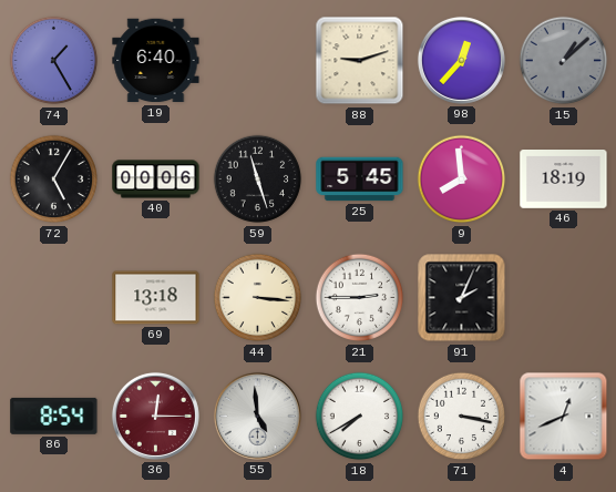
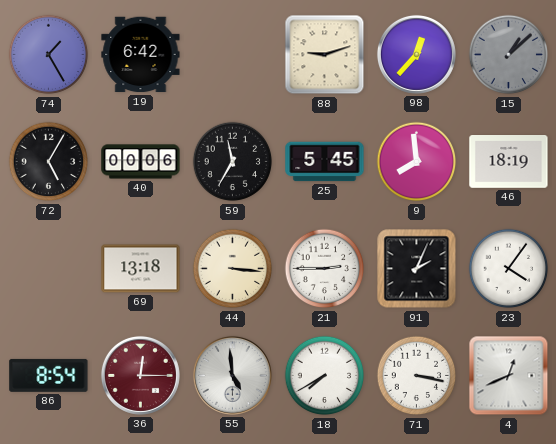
19: 6:40 -> 6:42 (141, 55)
59: 11:27 -> 11:35 (233, 162)
23: none -> 4:06 (509, 269)
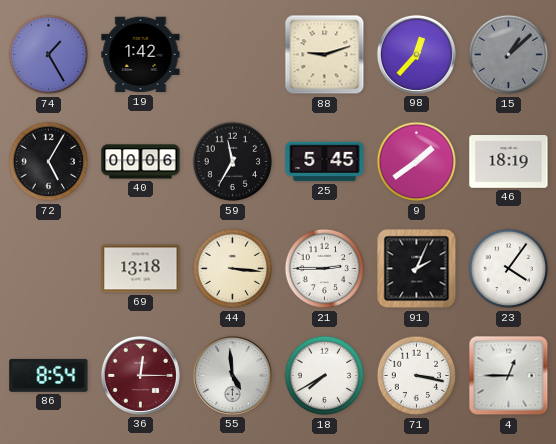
19: 6:42 -> 1:42 (141, 55)
9: 7:59 -> 1:39 (417, 162)
4: 12:41 -> 12:45 (509, 376)
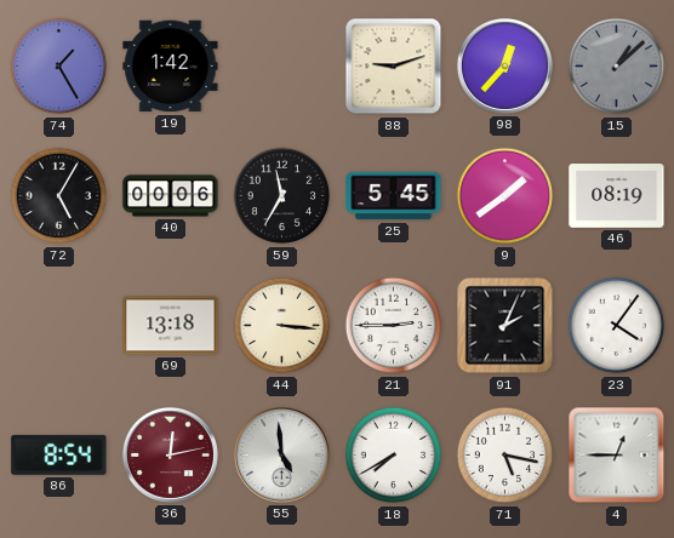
46: 18:19 -> 08:19 (617, 196)
36: 12:15 -> 12:13 (170, 454)
71: 3:17 -> 5:17 (505, 456)
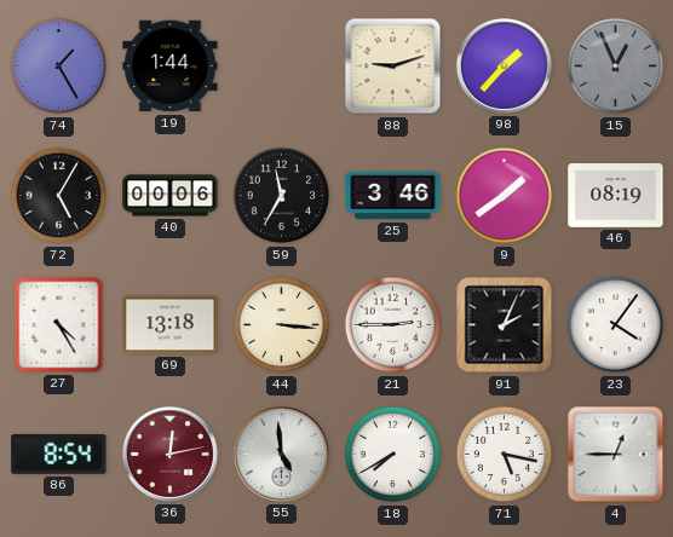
19: 1:42 -> 1:44 (171, 67)
98: 12:37 -> 1:37 (504, 65)
15: 1:08 -> 12:56 (616, 67)
25: 5:45 -> 3:46 (393, 196)
27: none -> 4:25 (59, 325)
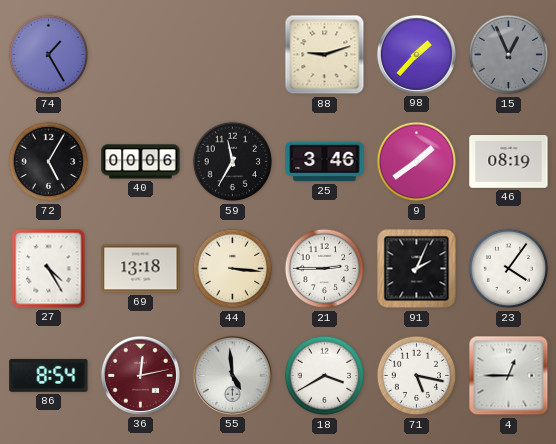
19: 1:44 -> none (171, 67)
18: 7:40 -> 3:40 (325, 376)
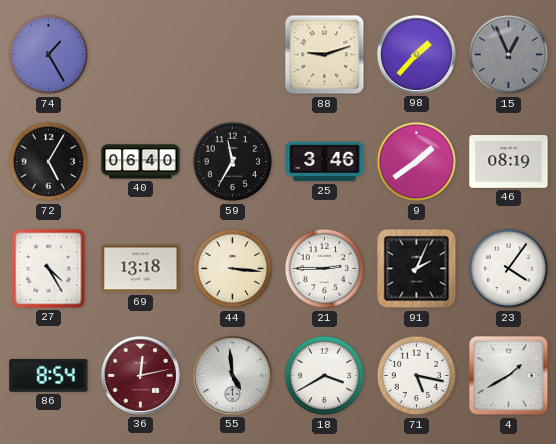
40: 00:06 -> 06:40 (141, 162)
4: 12:45 -> 1:40 (509, 376)
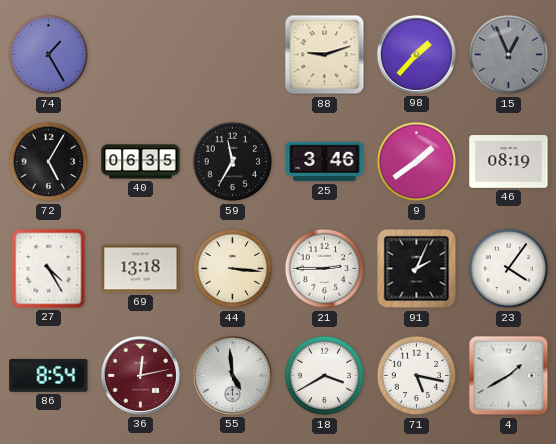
40: 06:40 -> 06:35 (141, 162)
